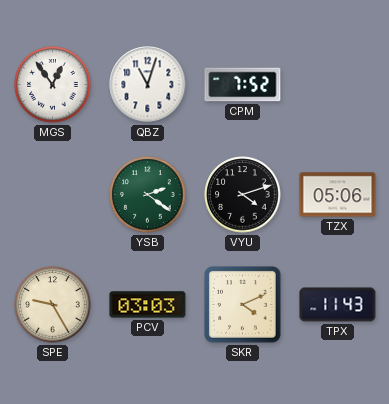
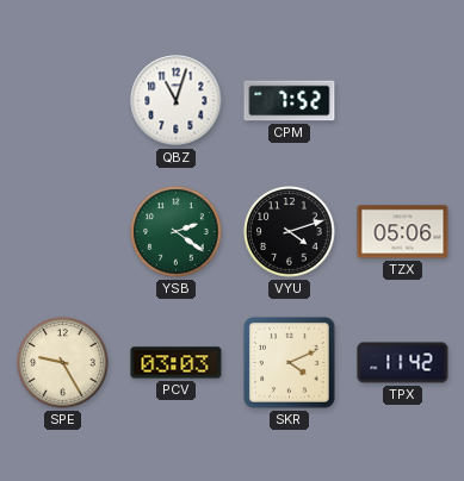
MGS: 12:54 -> none (53, 85)
TPX: 11:43 -> 11:42 (403, 363)
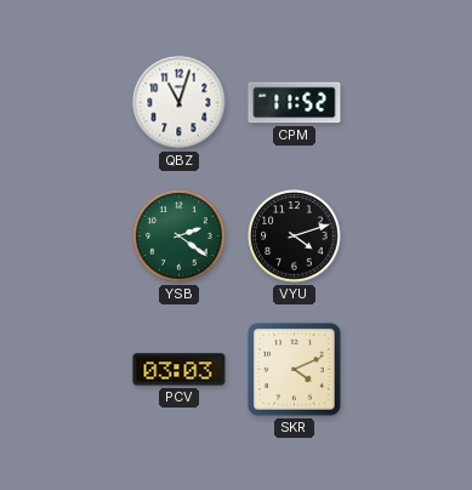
CPM: 7:52 -> 11:52 (295, 103)
TZX: 05:06 -> none (403, 232)
SPE: 9:25 -> none (63, 363)
TPX: 11:42 -> none (403, 363)
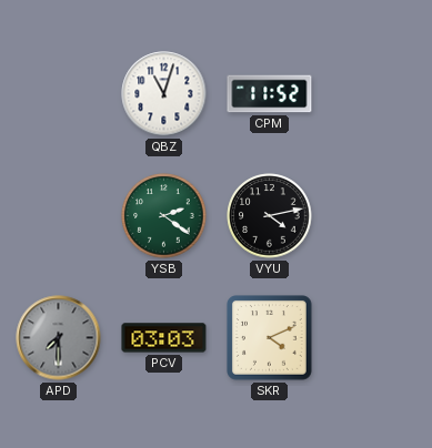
VYU: 4:12 -> 4:13 (270, 216)
APD: none -> 7:30 (59, 338)
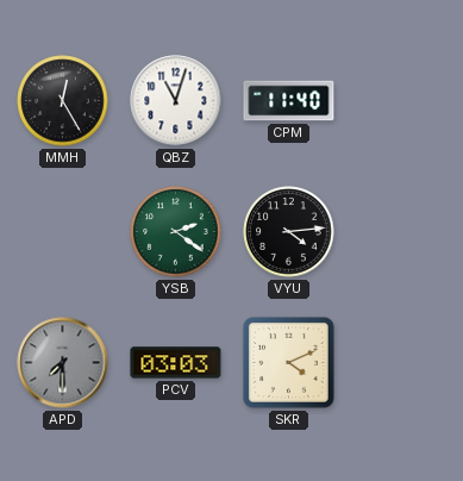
MMH: none -> 12:25 (63, 101)
CPM: 11:52 -> 11:40 (289, 101)
VYU: 4:13 -> 4:14 (289, 232)
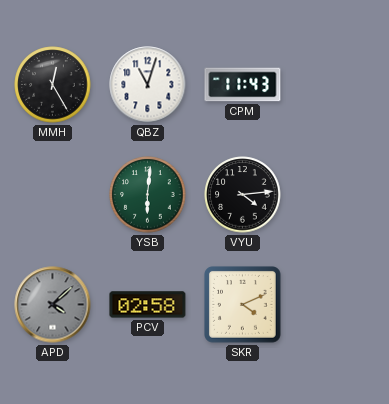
CPM: 11:40 -> 11:43 (243, 85)
YSB: 2:21 -> 6:01 (148, 195)
APD: 7:30 -> 4:08 (53, 305)
PCV: 03:03 -> 02:58 (148, 305)
